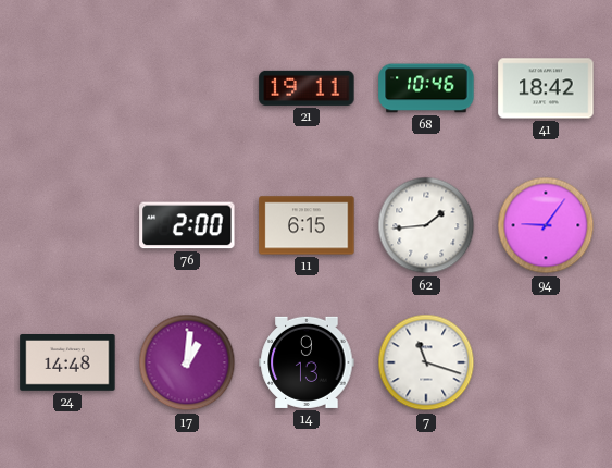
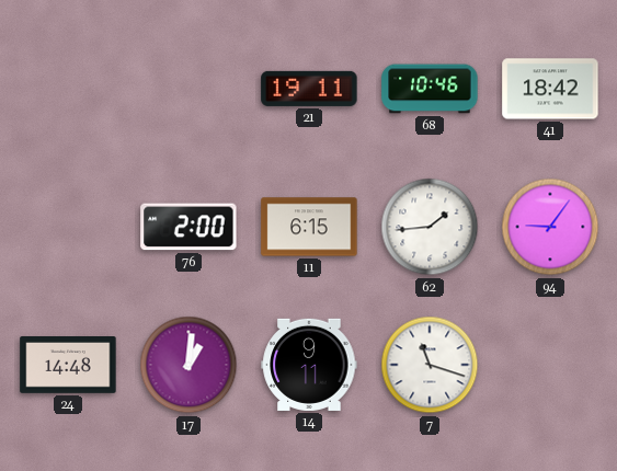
14: 9:13 -> 9:11 (309, 365)
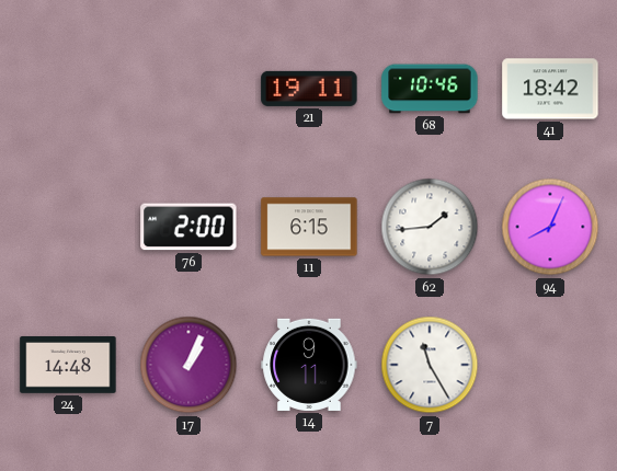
94: 9:06 -> 8:04 (550, 227)
17: 1:01 -> 1:04 (188, 365)
7: 11:18 -> 11:25 (430, 365)
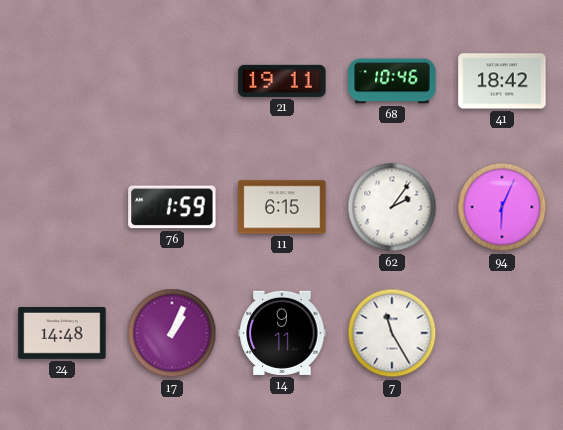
76: 2:00 -> 1:59 (172, 207)
62: 1:44 -> 2:06 (392, 207)
94: 8:04 -> 6:04 (502, 207)
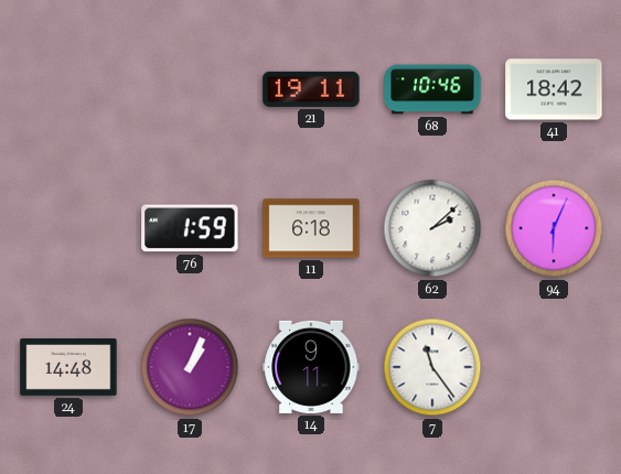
11: 6:15 -> 6:18 (311, 228)
62: 2:06 -> 2:08 (432, 228)
7: 11:25 -> 11:24 (432, 367)
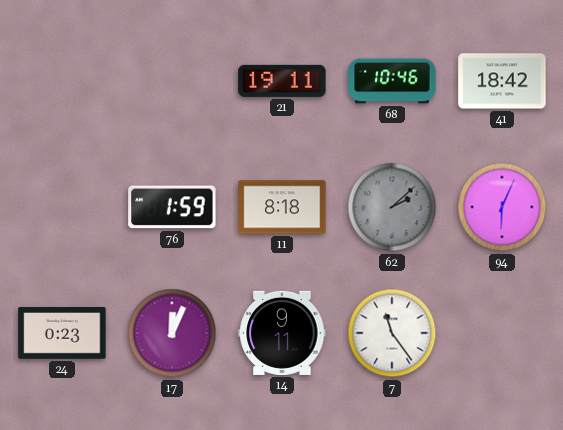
11: 6:18 -> 8:18 (282, 207)
62 dial: white -> grey (392, 207)
24: 14:48 -> 0:23 (62, 334)
17: 1:04 -> 12:04 (172, 333)
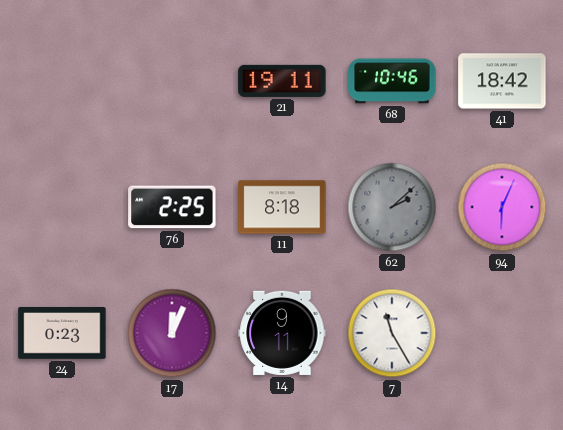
76: 1:59 -> 2:25 (172, 207)
7: 11:24 -> 11:25 (392, 333)
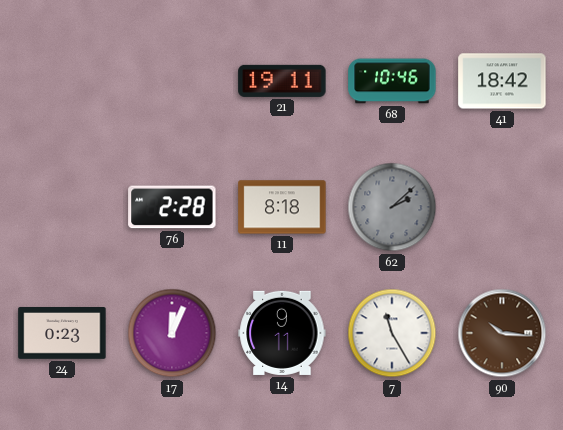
76: 2:25 -> 2:28 (172, 207)
94: 6:04 -> none (502, 207)
90: none -> 10:16 (502, 333)
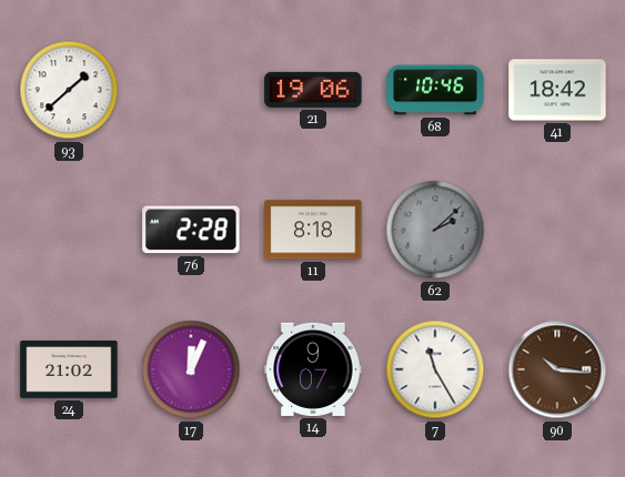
93: none -> 1:38 (69, 90)
21: 19:11 -> 19:06 (313, 90)
24: 0:23 -> 21:02 (69, 371)
14: 9:11 -> 9:07 (313, 369)
